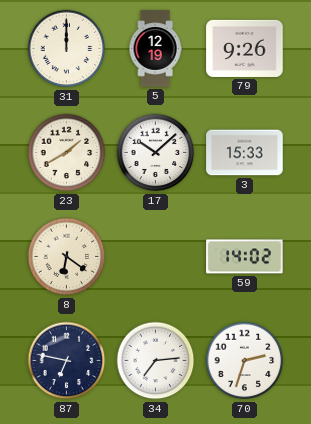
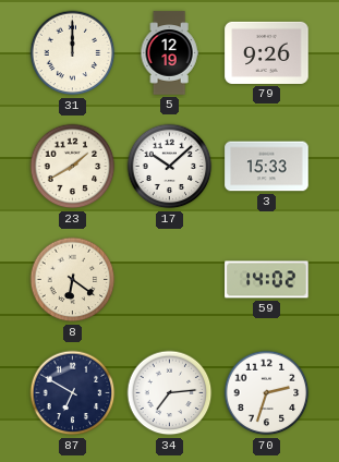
87: 6:47 -> 6:50 (73, 393)
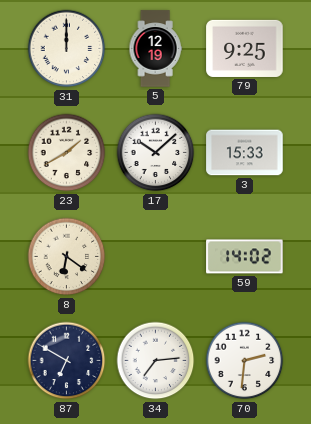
79: 9:26 -> 9:25 (245, 48)
70: 2:33 -> 2:31 (245, 361)
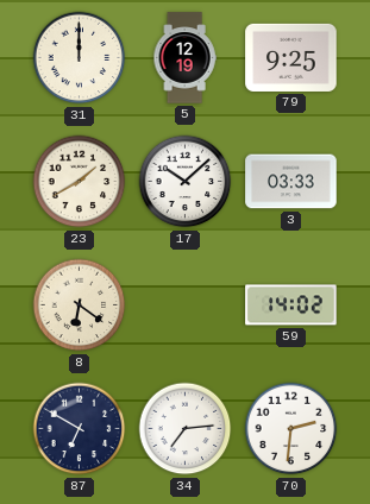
3: 15:33 -> 03:33 (291, 182)
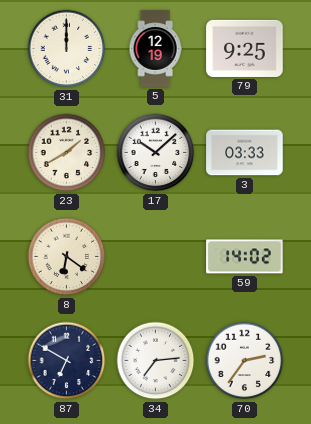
70: 2:31 -> 2:36 (245, 361)
